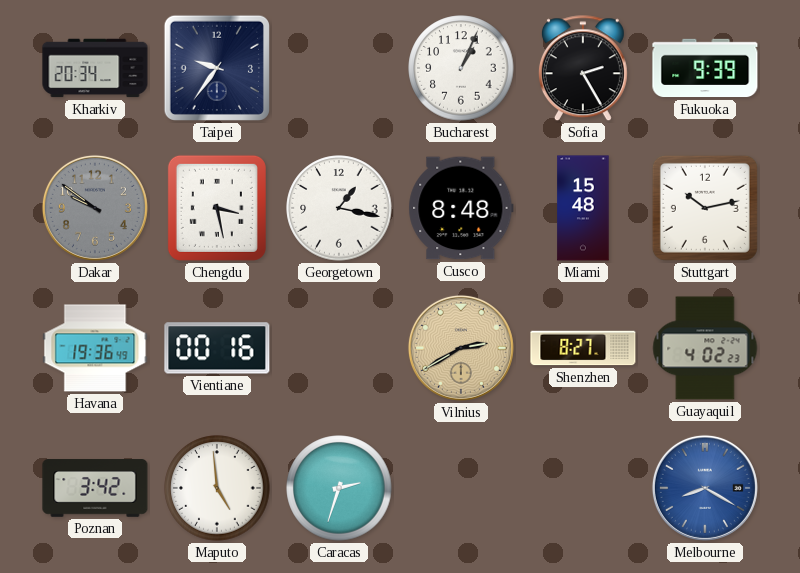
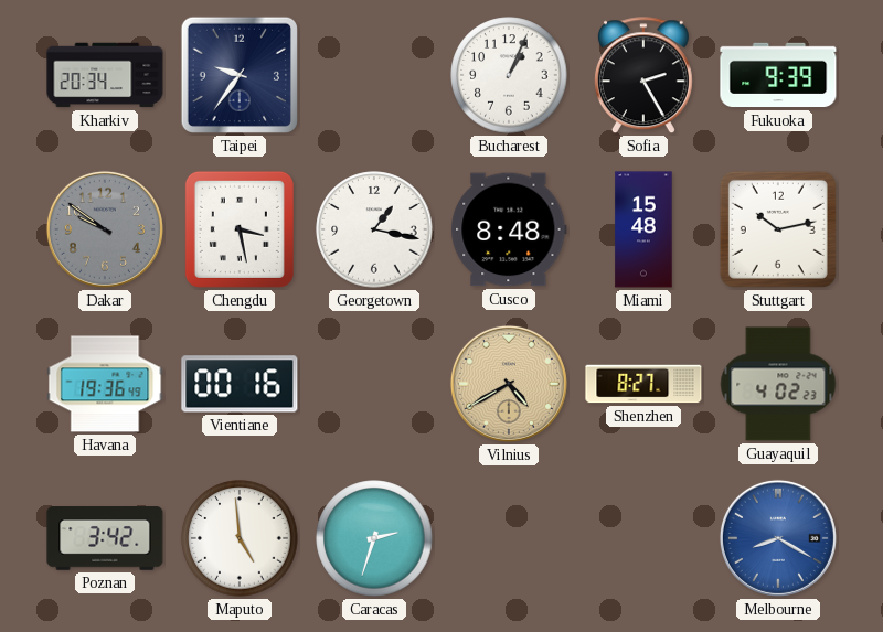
Vilnius: 2:40 -> 4:40 (509, 384)
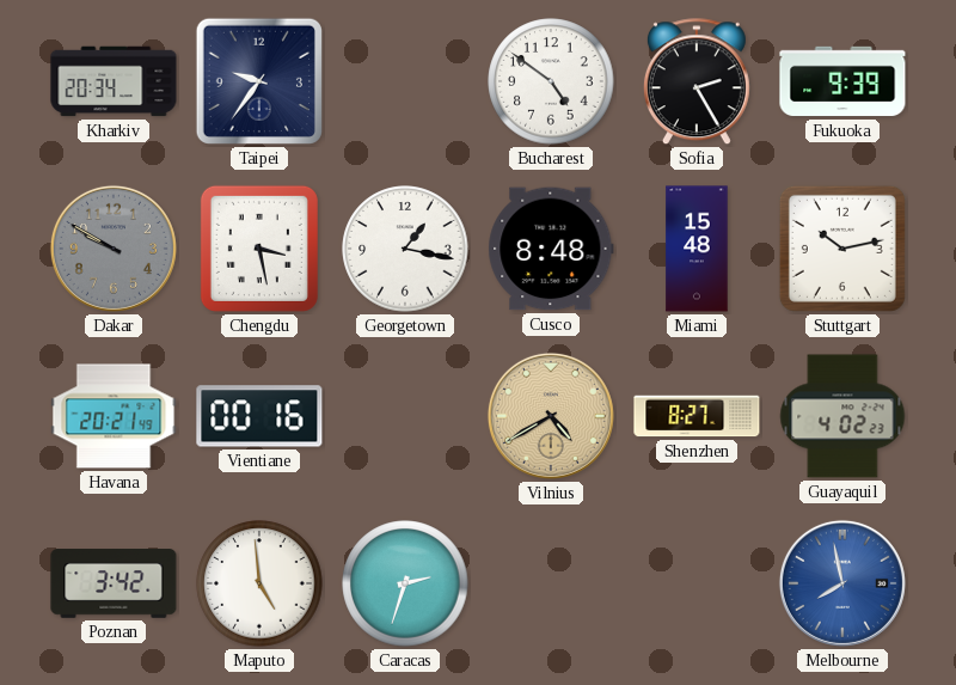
Bucharest: 1:04 -> 4:51 (551, 81)
Dakar: 9:51 -> 9:50 (114, 249)
Havana: 19:36 -> 20:21 (114, 416)
Melbourne: 8:20 -> 7:58 (842, 583)
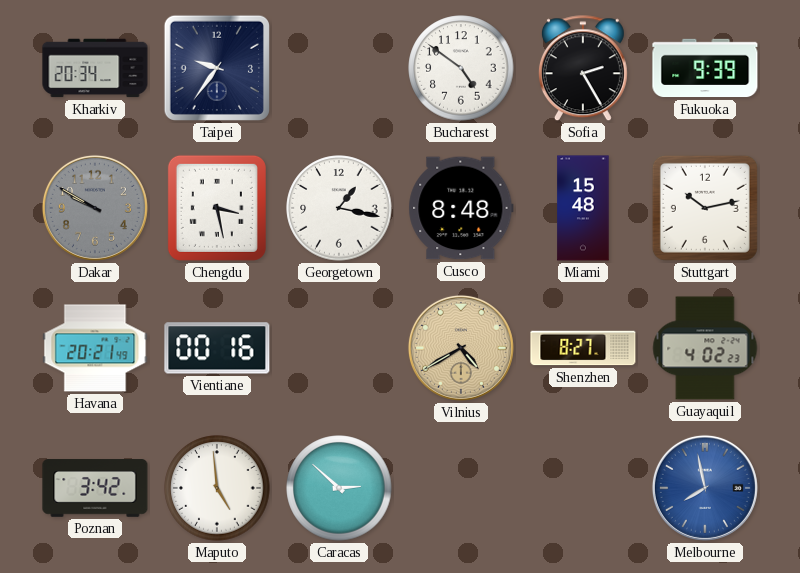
Caracas: 2:33 -> 2:52 (339, 488)
